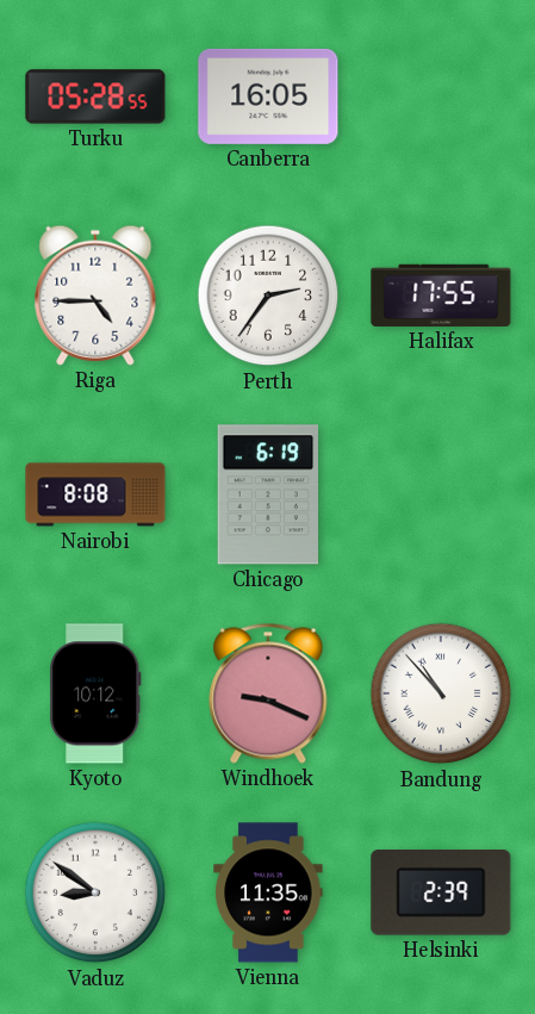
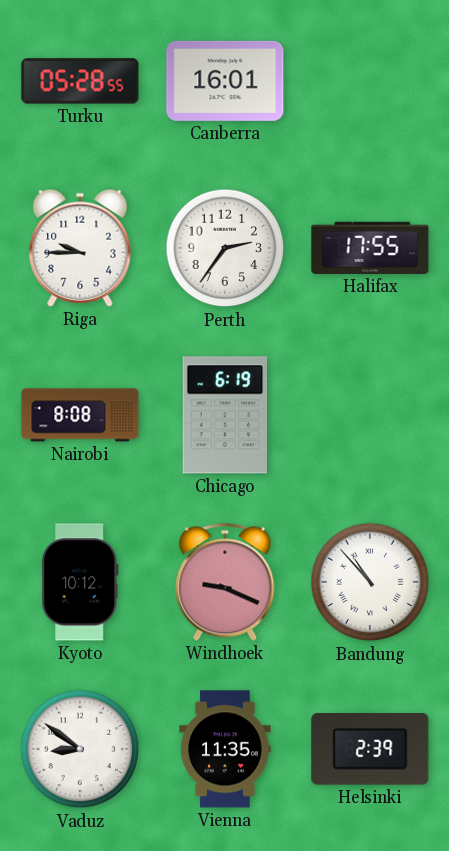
Canberra: 16:05 -> 16:01 (225, 81)
Riga: 4:45 -> 9:45 (80, 248)
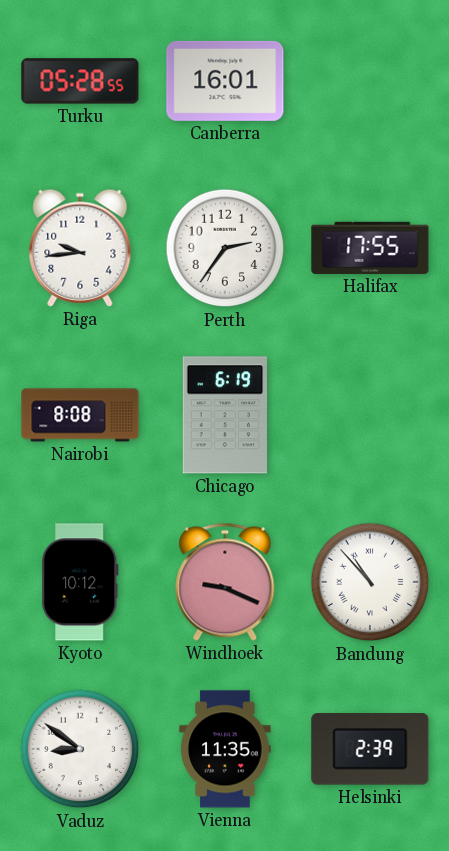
Riga: 9:45 -> 9:44 (80, 248)
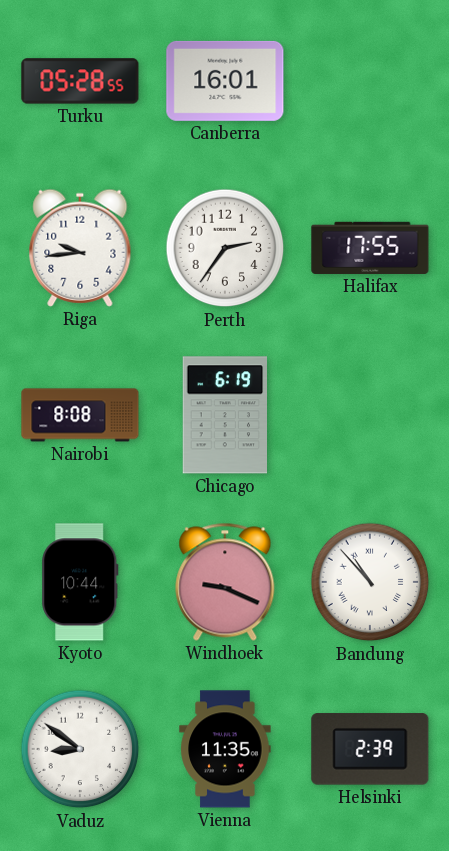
Kyoto: 10:12 -> 10:44 (80, 582)
